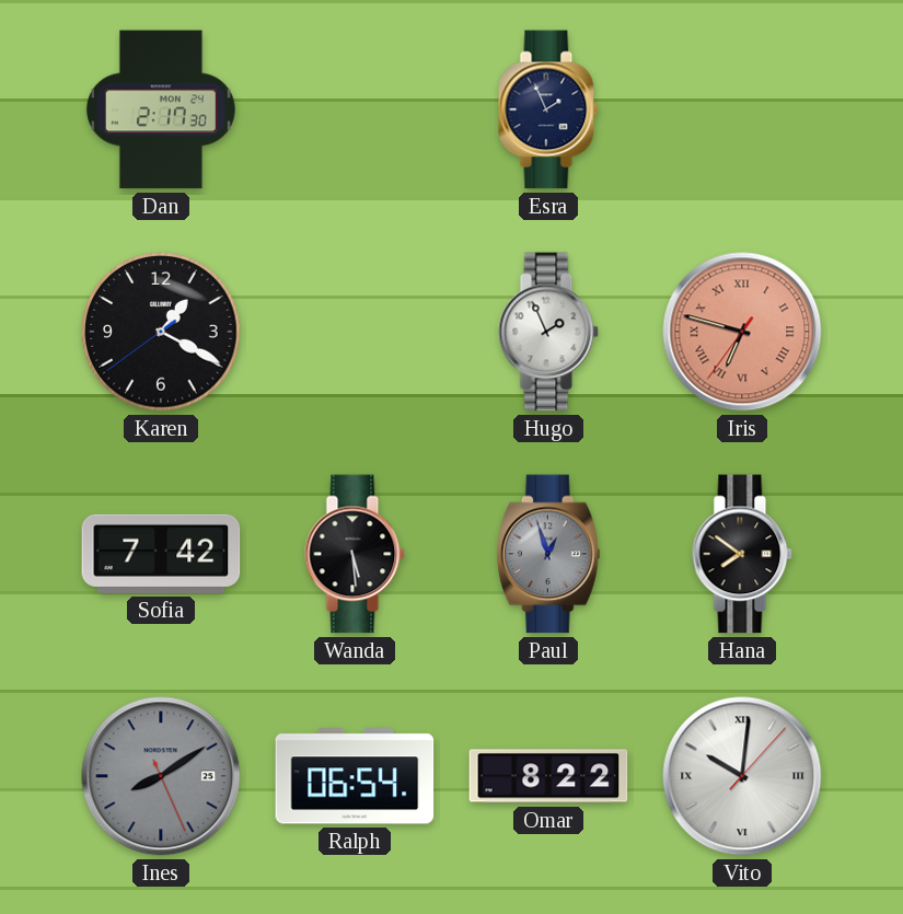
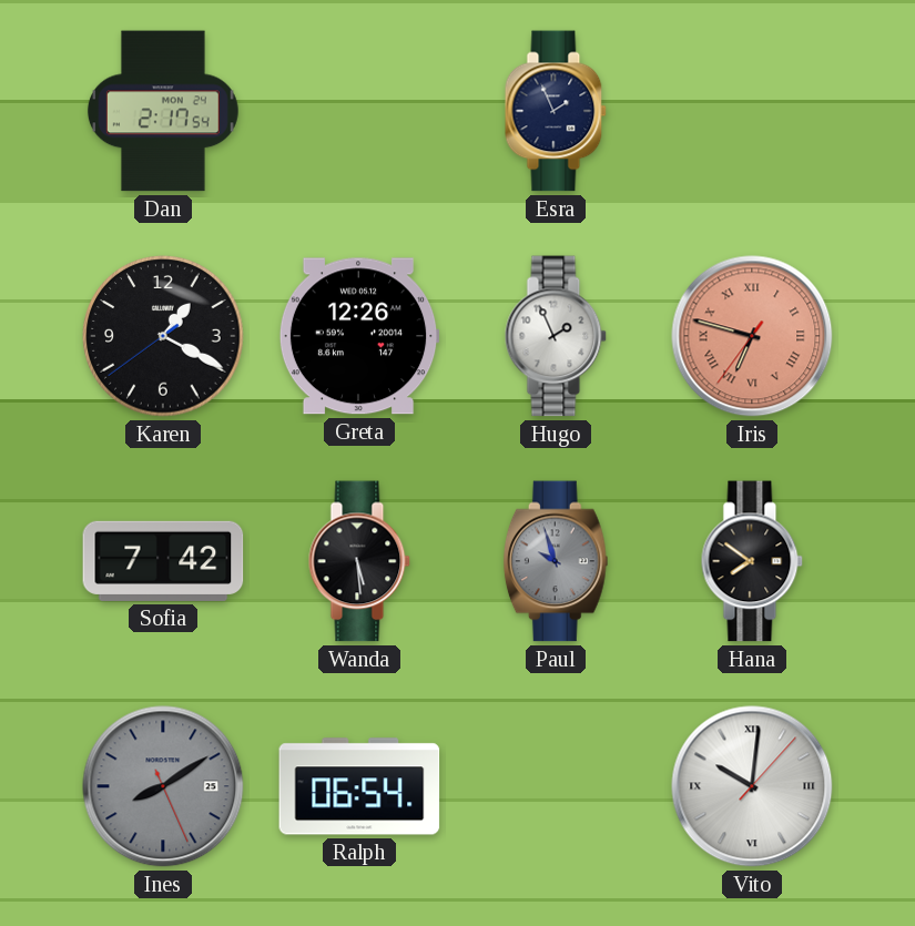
Dan: 2:17:30 -> 2:17:54 (163, 111)
Greta: none -> 12:26 (359, 336)
Paul: 12:57 -> 9:57 (556, 561)
Omar: 8:22 -> none (548, 776)
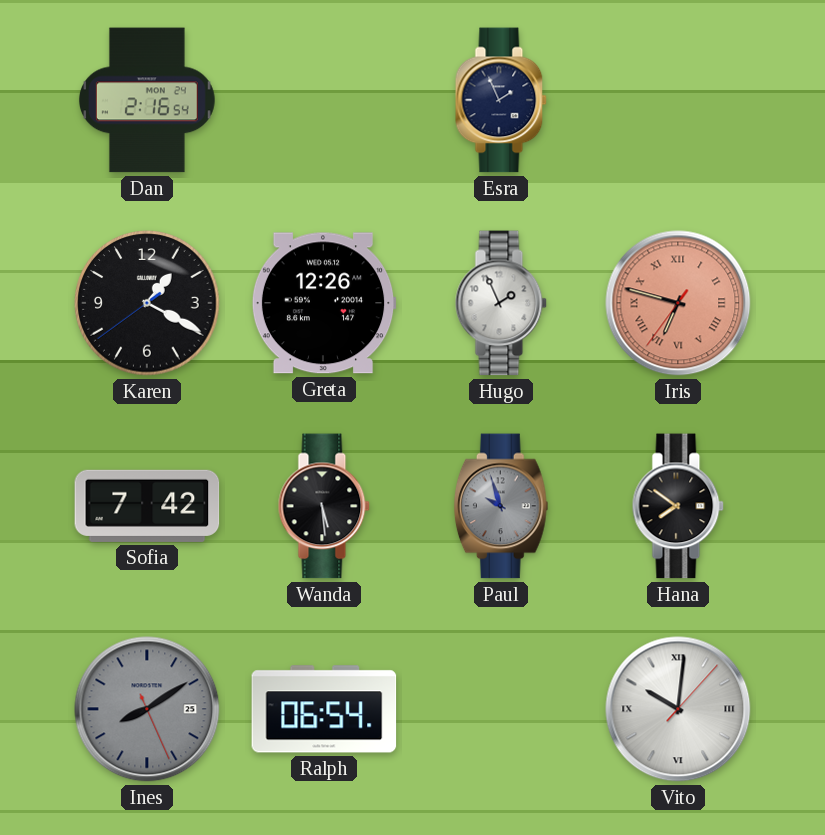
Dan: 2:17 -> 2:16 (147, 100)
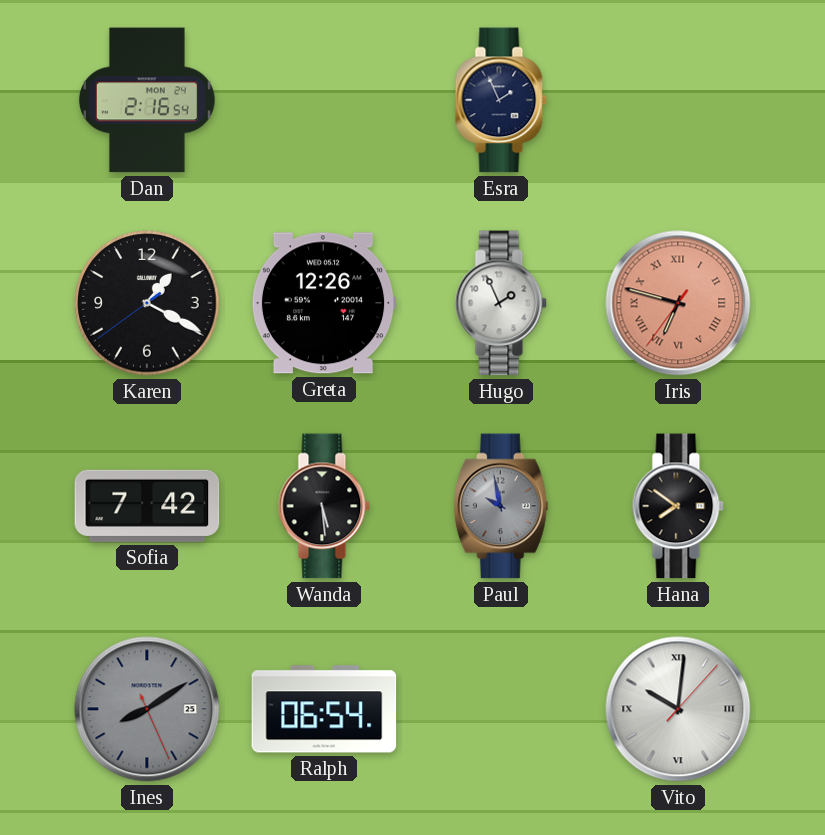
Paul: 9:57 -> 9:58 (501, 506)
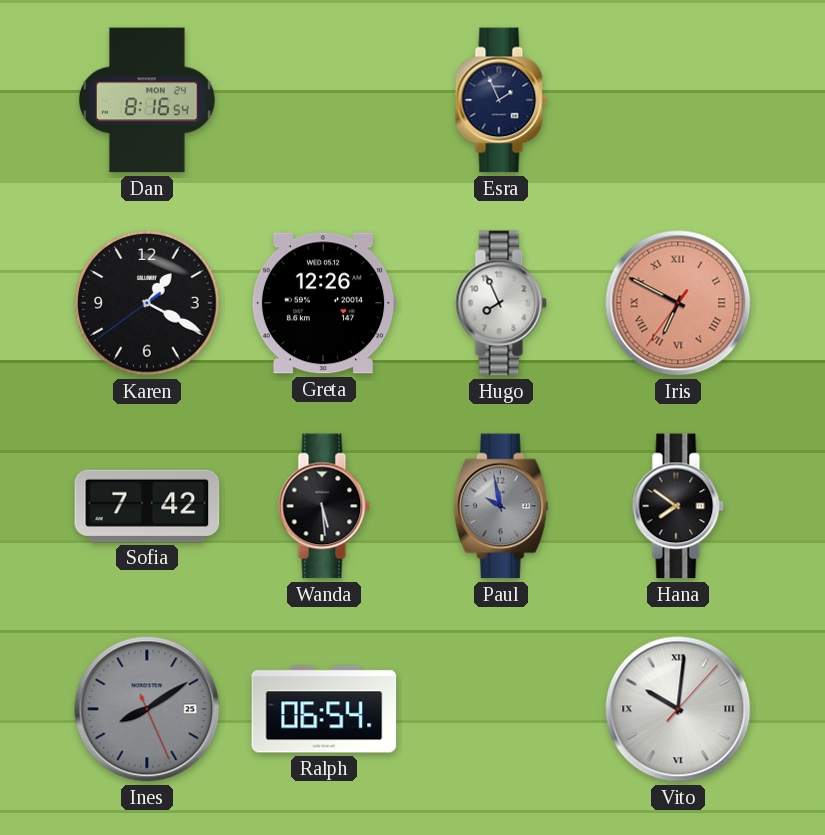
Dan: 2:16 -> 8:16 (147, 100)
Hugo: 1:56 -> 7:56 (501, 303)
Iris: 6:47 -> 6:49 (678, 303)
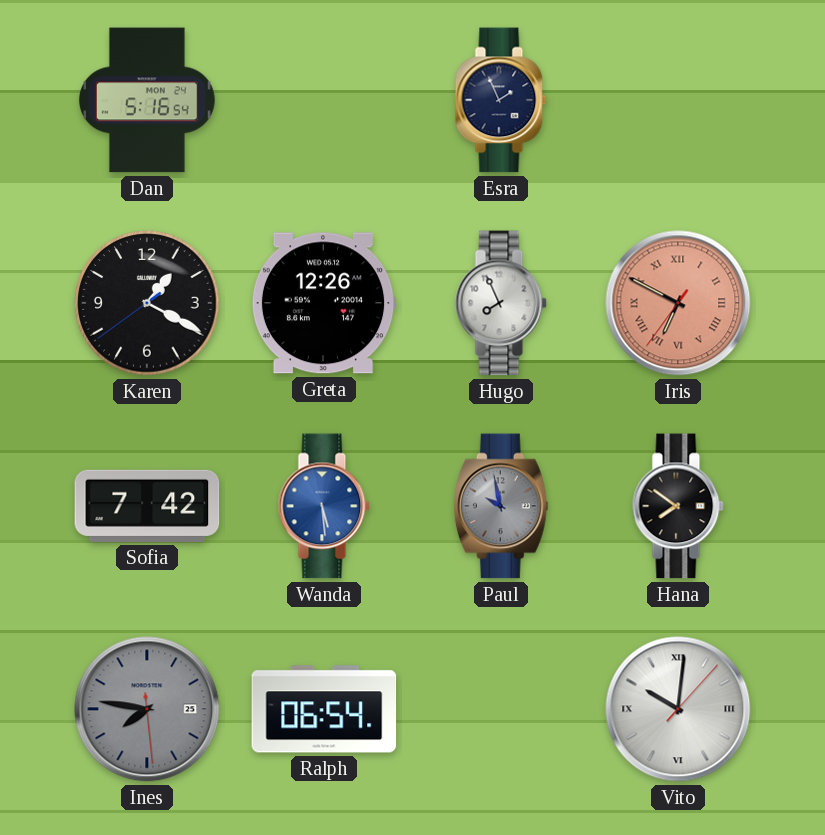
Dan: 8:16 -> 5:16 (147, 100)
Wanda dial: black -> blue (324, 506)
Ines: 8:09 -> 7:46 (147, 709)
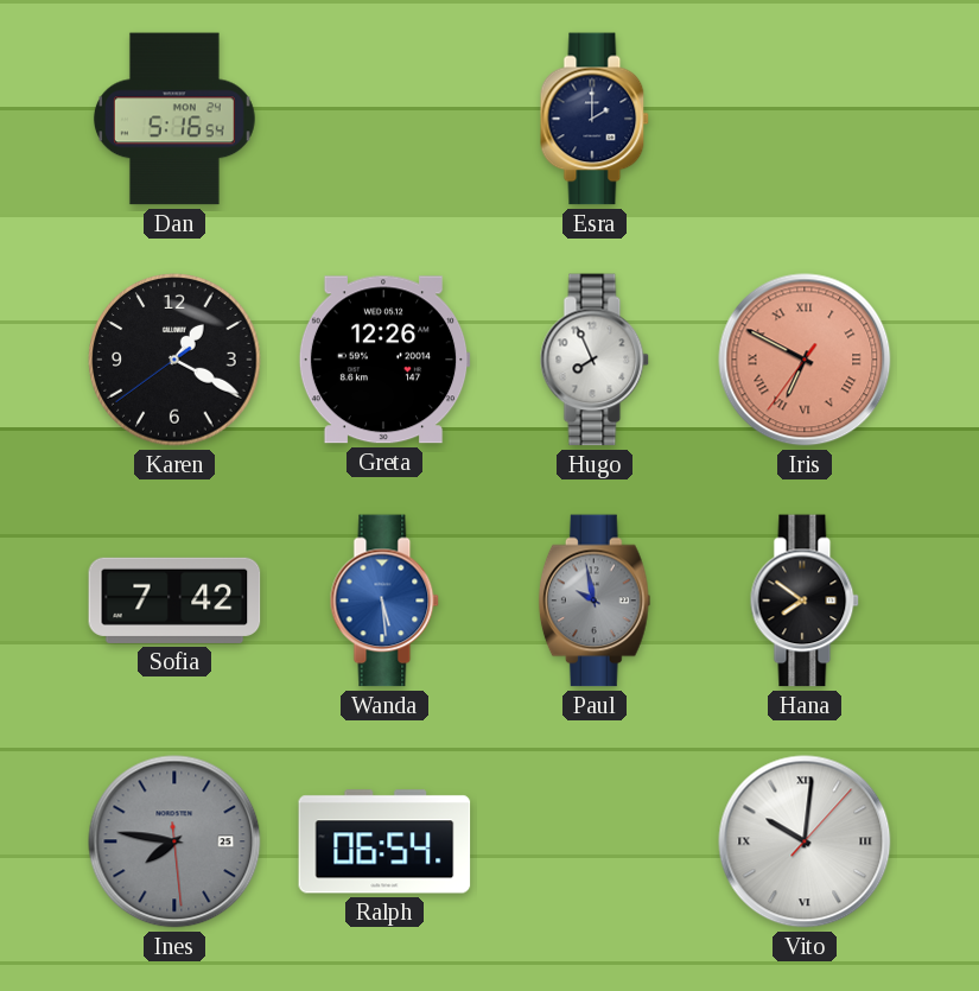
Esra: 1:56 -> 2:00 (595, 119)
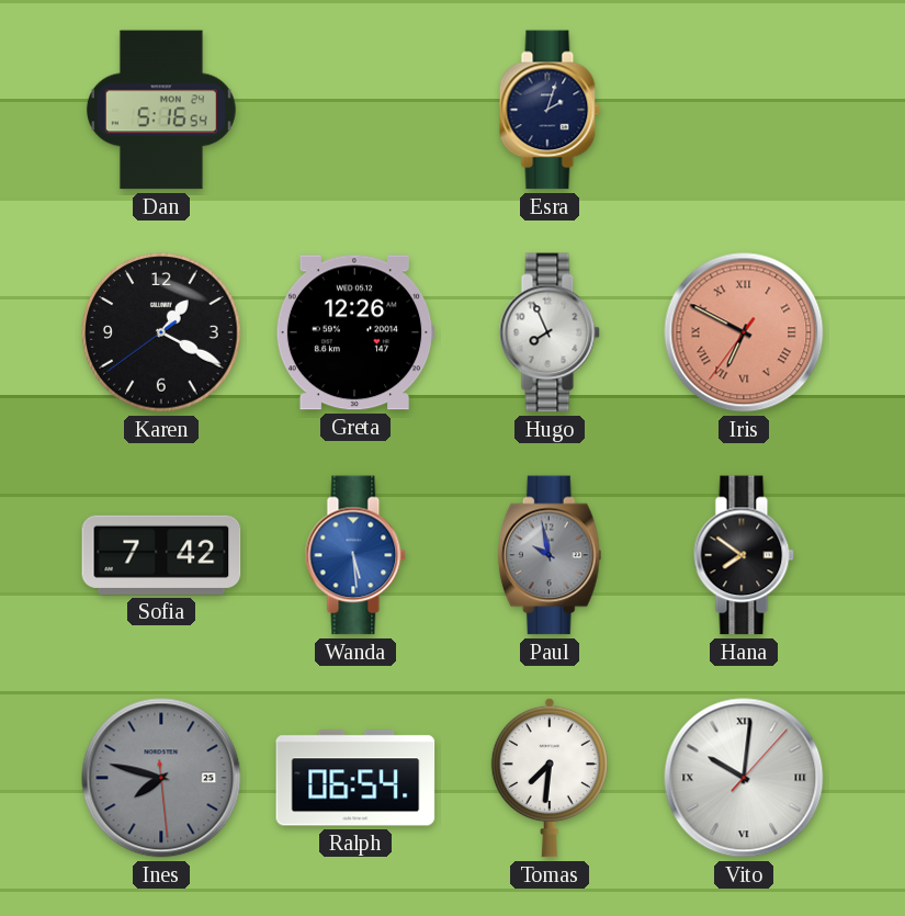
Esra: 2:00 -> 2:03 (550, 110)
Ines: 7:46 -> 7:47 (161, 778)
Tomas: none -> 7:31 (550, 778)
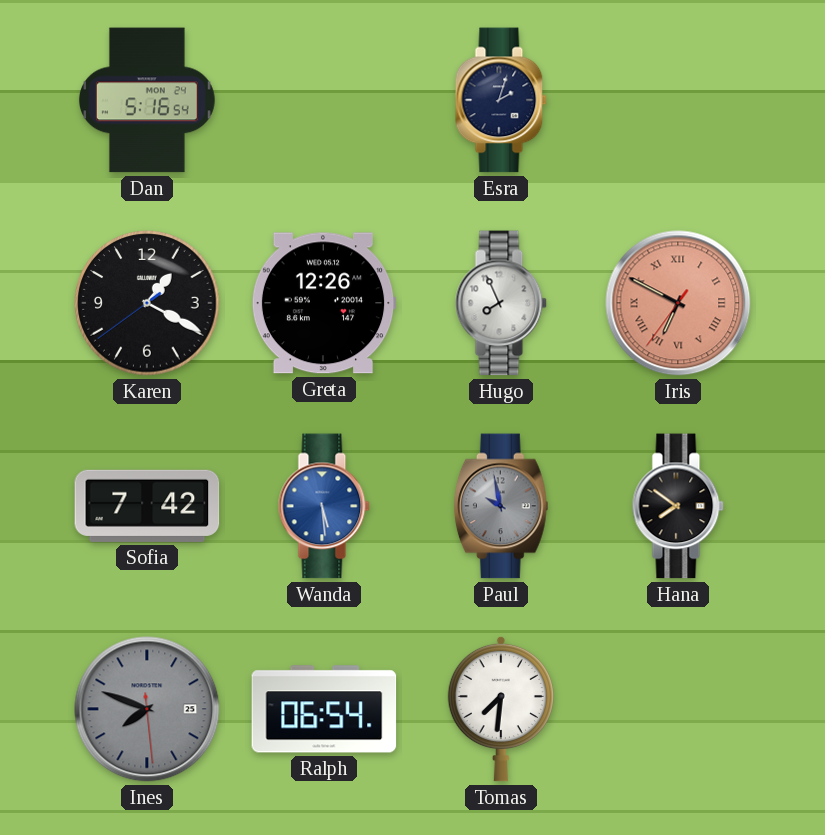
Ines: 7:47 -> 7:48 (147, 709)
Vito: 10:01 -> none (744, 778)
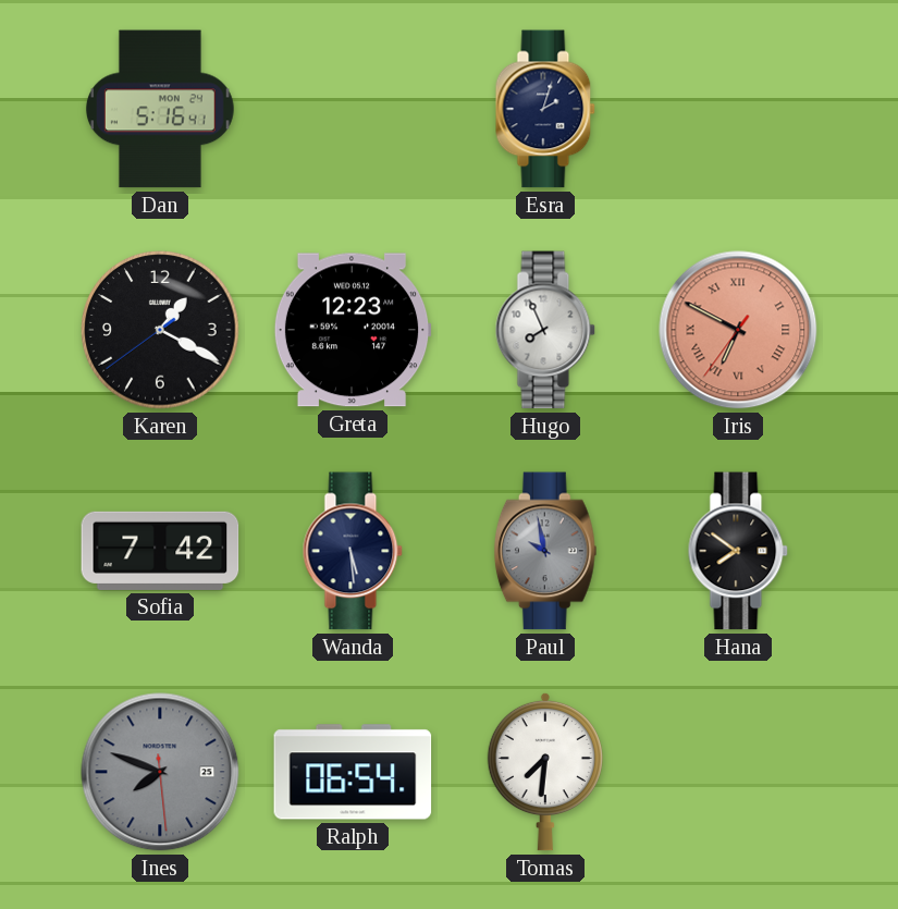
Dan: 5:16:54 -> 5:16:41 (160, 109)
Greta: 12:26 -> 12:23 (353, 330)
Wanda dial: blue -> navy (353, 551)
